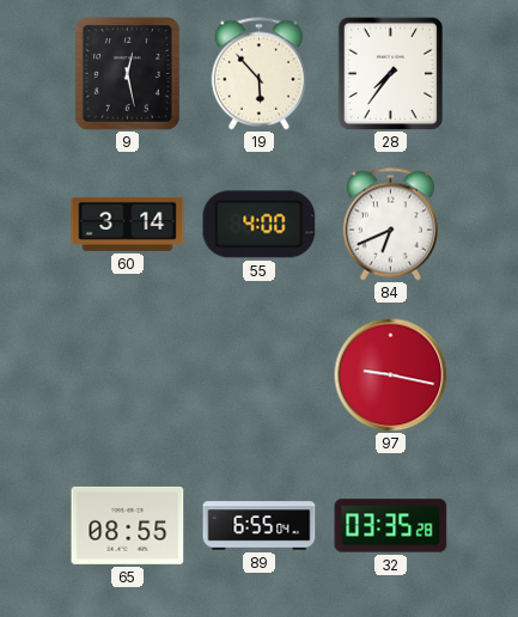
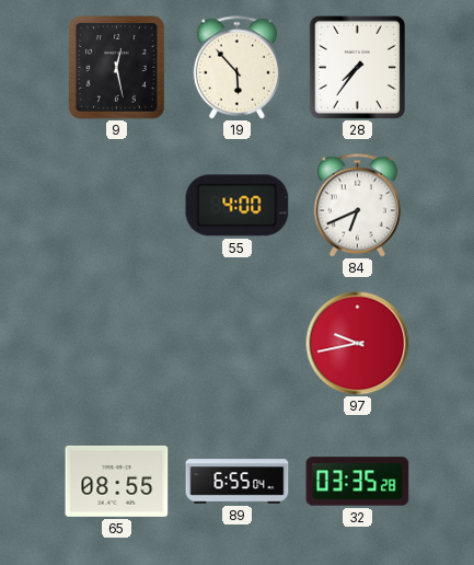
60: 3:14 -> none (128, 224)
97: 9:17 -> 9:43 (357, 343)
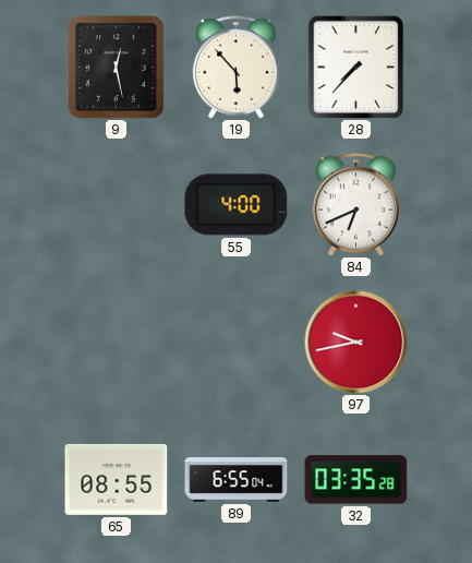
28: 7:36 -> 7:37 (355, 67)
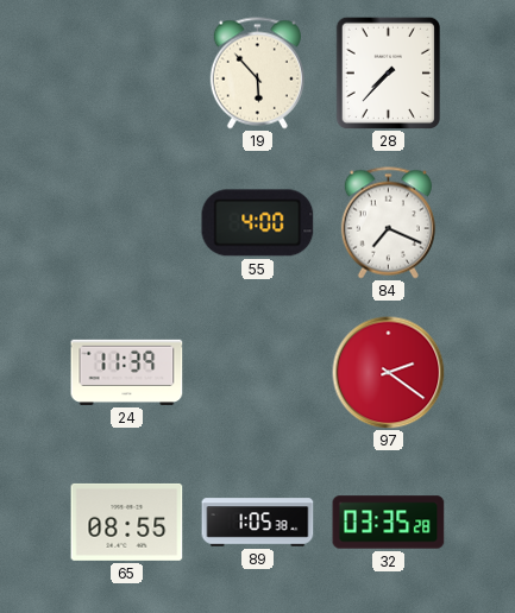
9: 12:28 -> none (117, 68)
84: 6:41 -> 7:19 (388, 223)
24: none -> 11:39 (127, 372)
97: 9:43 -> 2:21 (388, 372)
89: 6:55 -> 1:05 (258, 523)
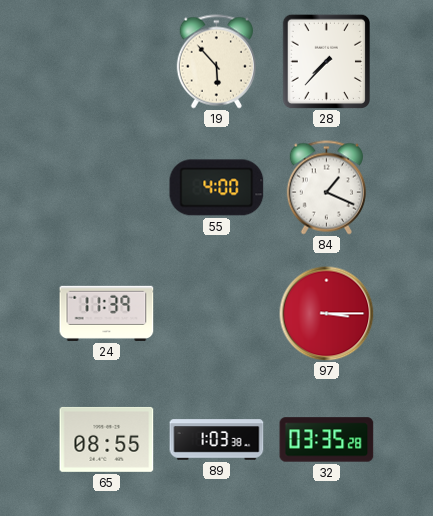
84: 7:19 -> 1:19 (326, 188)
97: 2:21 -> 3:15 (326, 313)
89: 1:05 -> 1:03 (217, 440)
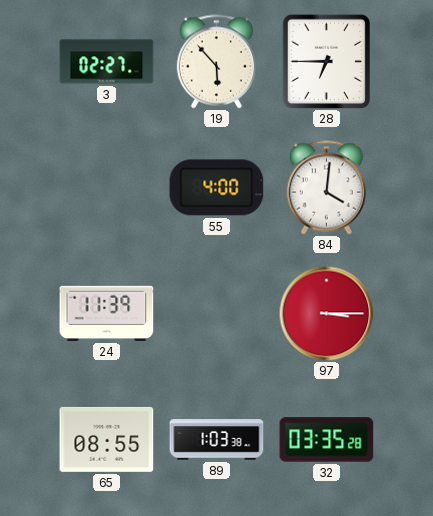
3: none -> 02:27 (107, 62)
28: 7:37 -> 6:45 (326, 61)
84: 1:19 -> 4:01 (326, 188)
